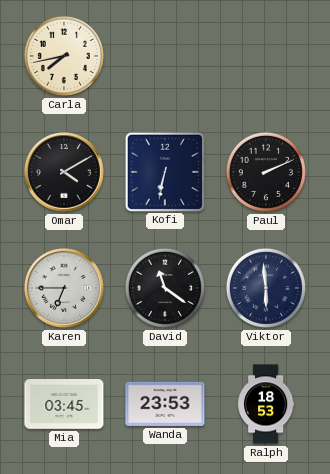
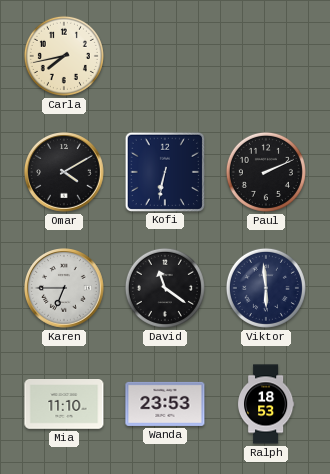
Mia: 03:45 -> 11:10 (64, 405)
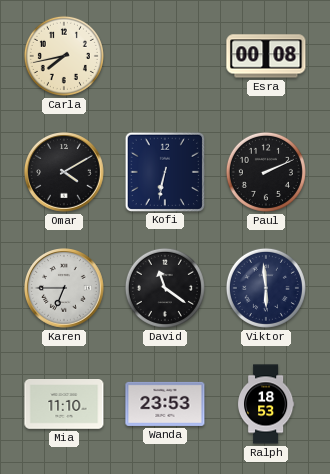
Esra: none -> 00:08 (266, 56)
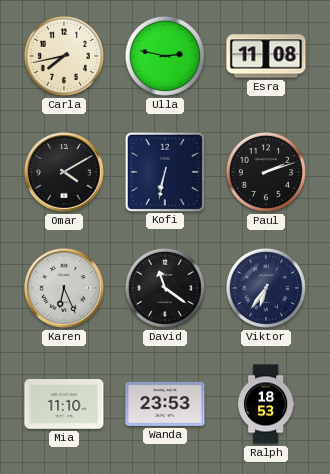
Ulla: none -> 2:47 (165, 56)
Esra: 00:08 -> 11:08 (266, 56)
Paul: 2:11 -> 2:12 (266, 172)
Karen: 6:45 -> 6:26 (65, 289)
Viktor: 5:59 -> 6:36 (266, 288)
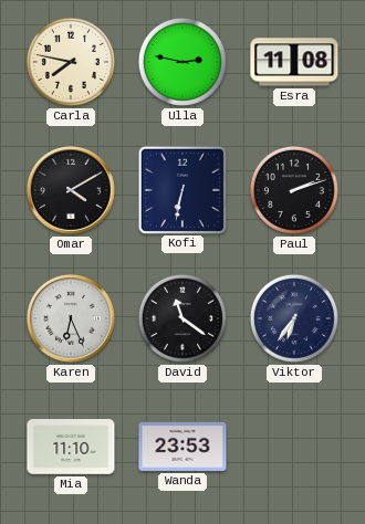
Carla: 7:43 -> 7:47 (71, 62)
Ralph: 18:53 -> none (266, 404)
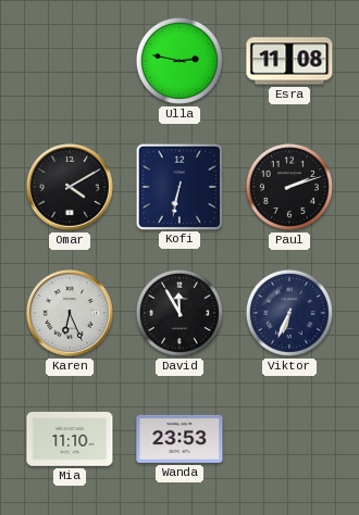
Carla: 7:47 -> none (71, 62)
David: 11:21 -> 11:55 (179, 313)
Viktor: 6:36 -> 6:34 (289, 313)
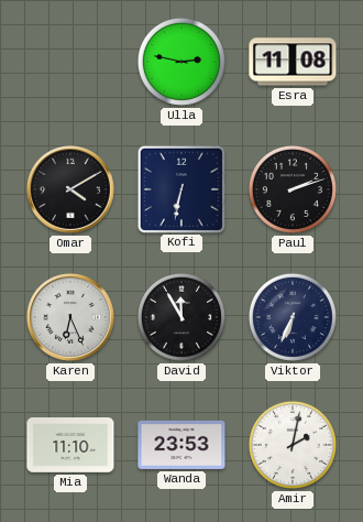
Amir: none -> 2:02 (293, 445)
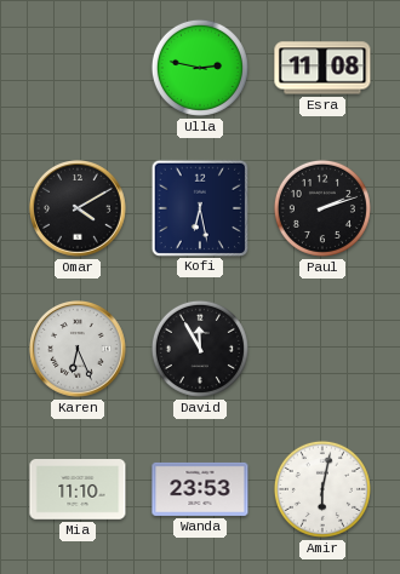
Kofi: 6:32 -> 6:28 (199, 207)
Viktor: 6:34 -> none (293, 317)
Amir: 2:02 -> 6:02 (322, 489)
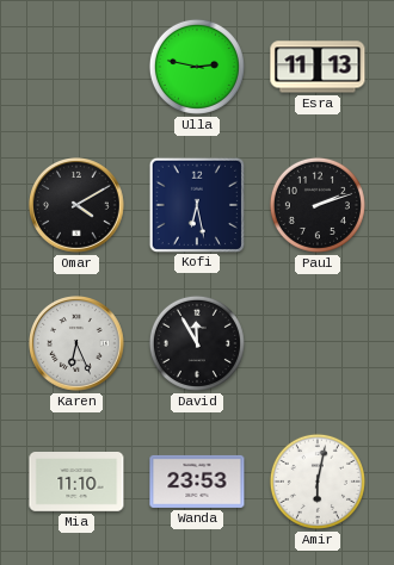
Esra: 11:08 -> 11:13 (318, 67)
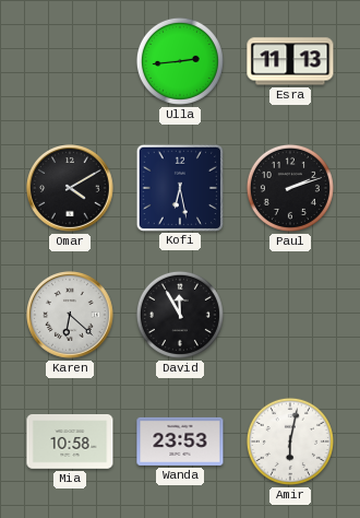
Ulla: 2:47 -> 2:44 (180, 61)
Karen: 6:26 -> 6:22 (71, 316)
Mia: 11:10 -> 10:58 (70, 443)
